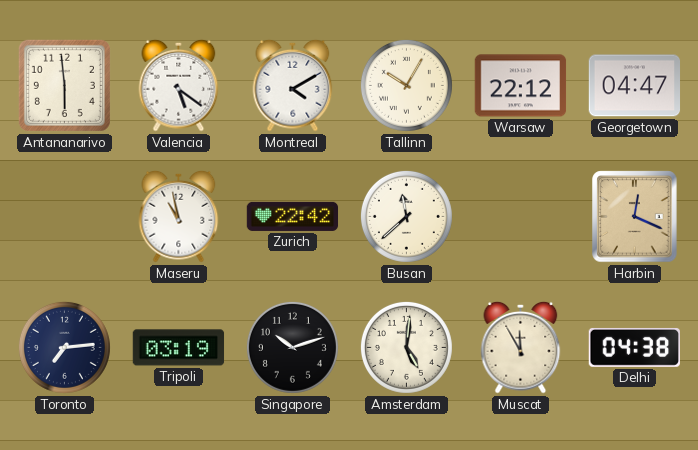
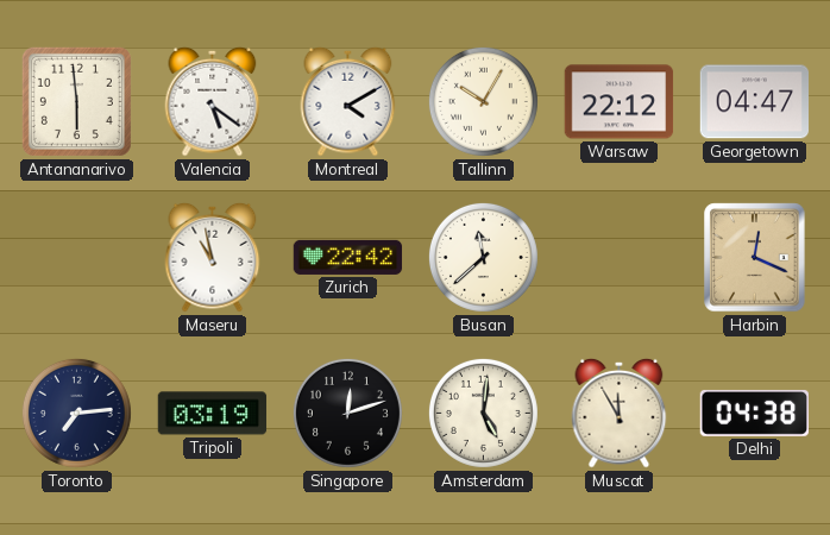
Singapore: 10:12 -> 12:12 (347, 413)
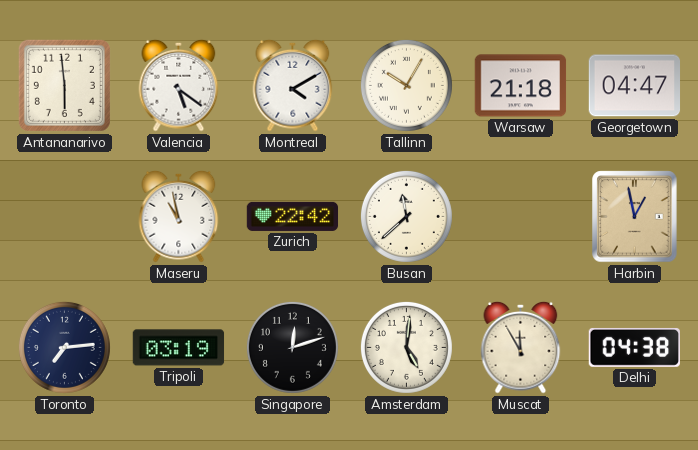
Warsaw: 22:12 -> 21:18 (521, 86)
Harbin: 12:19 -> 12:58 (635, 217)
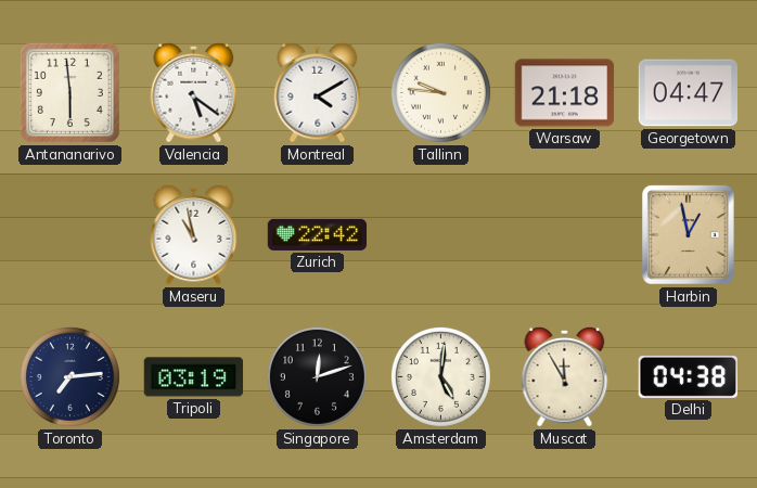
Tallinn: 10:05 -> 9:46 (440, 92)
Busan: 11:38 -> none (406, 216)
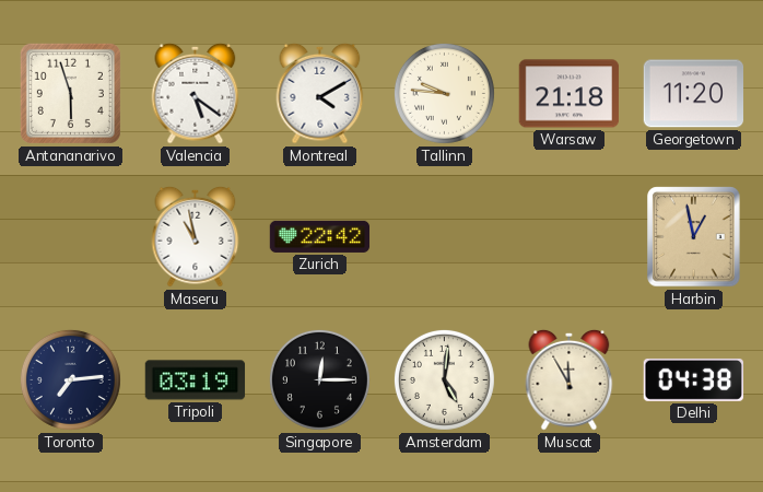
Antananarivo: 5:59 -> 5:57 (70, 93)
Georgetown: 04:47 -> 11:20 (694, 94)
Singapore: 12:12 -> 12:15 (319, 379)
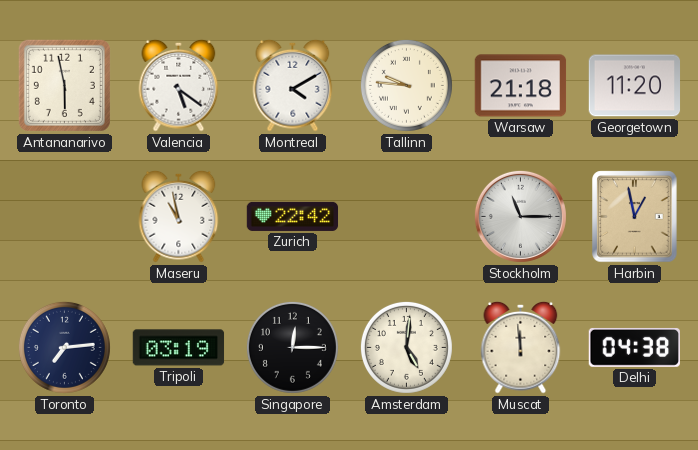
Antananarivo: 5:57 -> 5:58 (64, 85)
Stockholm: none -> 11:15 (520, 216)
Muscat: 11:55 -> 11:59 (521, 347)
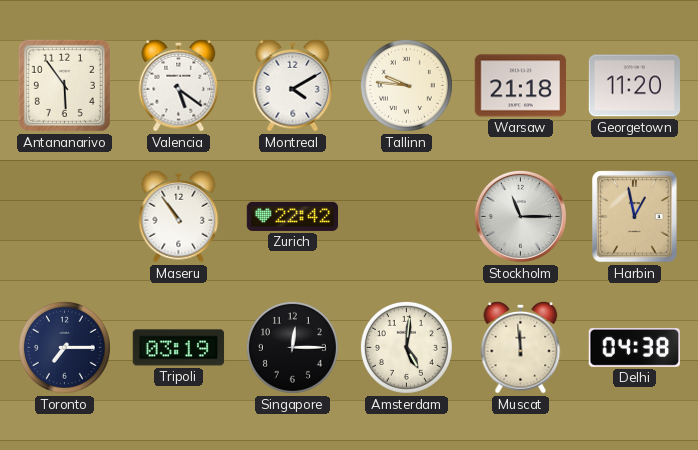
Antananarivo: 5:58 -> 5:54 (64, 85)
Maseru: 10:58 -> 10:54 (179, 216)
Toronto: 7:14 -> 7:15 (64, 347)
